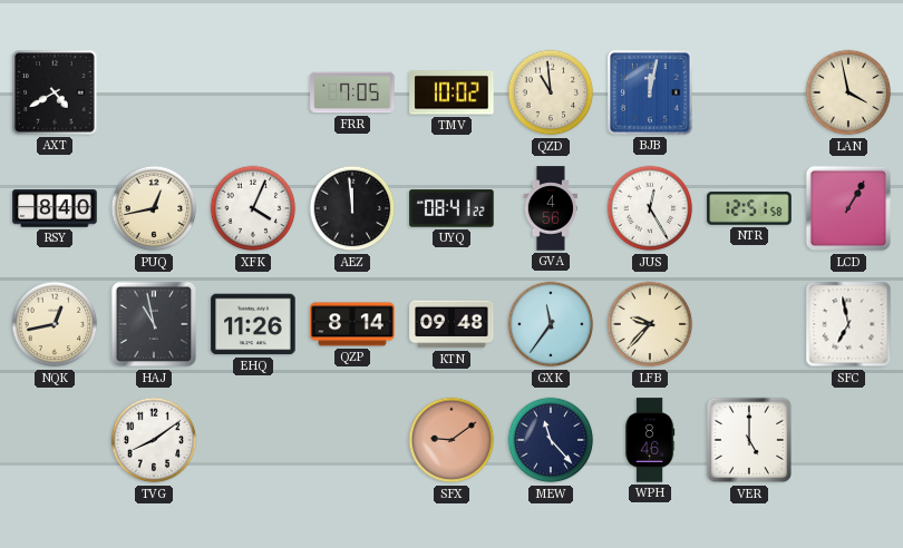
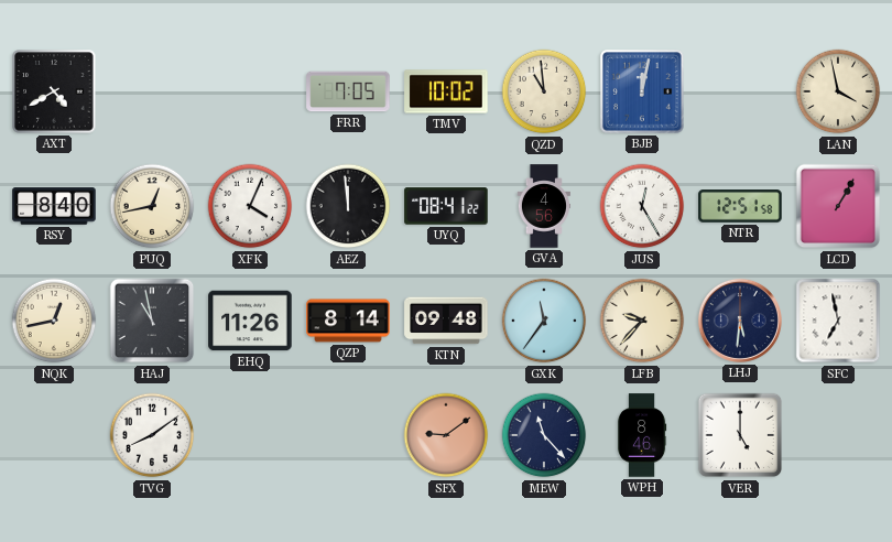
LHJ: none -> 5:31 (740, 321)
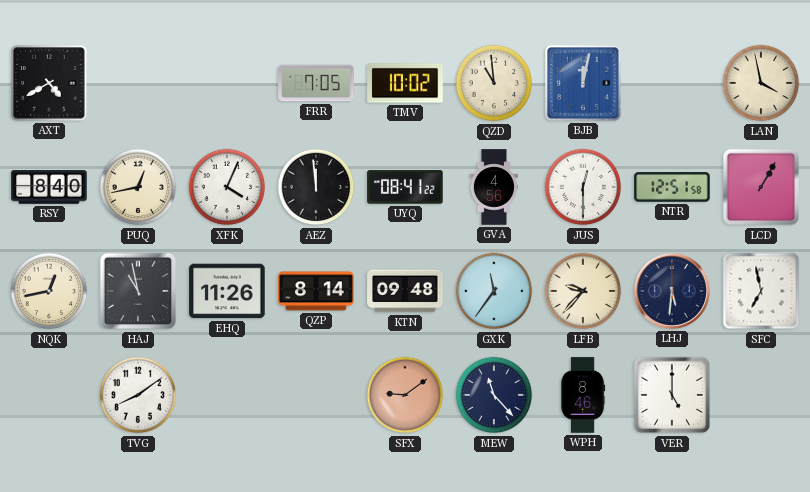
JUS: 12:25 -> 12:30 (583, 187)
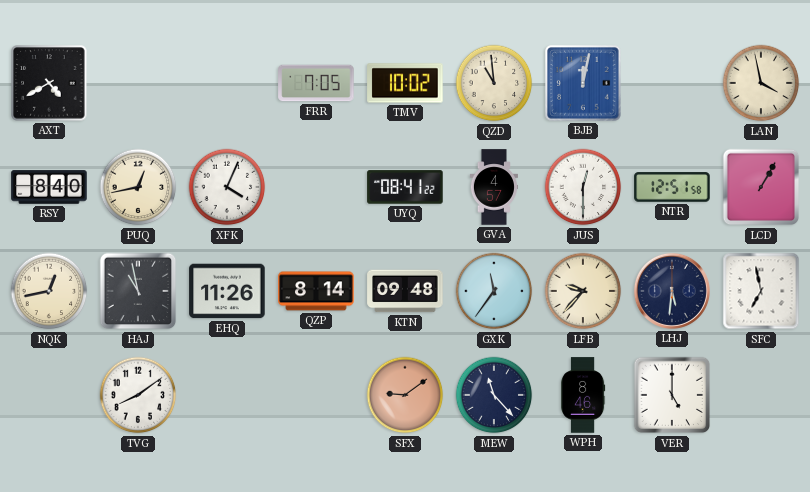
AEZ: 11:59 -> none (316, 187)
GVA: 4:56 -> 4:57 (493, 187)
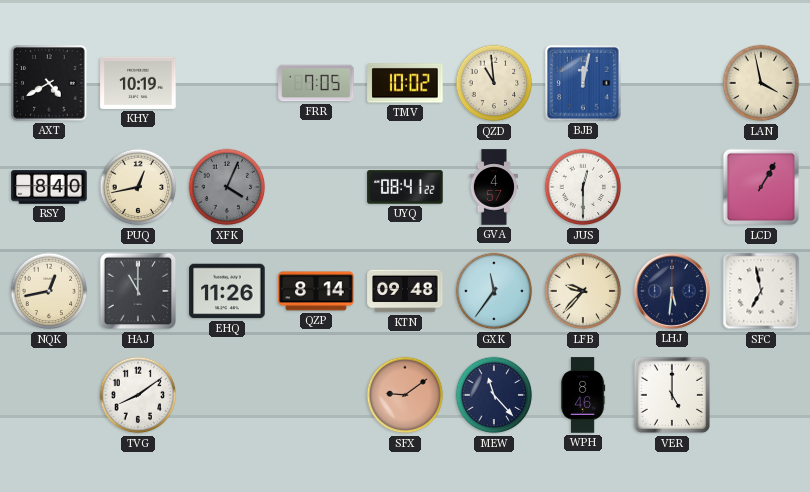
KHY: none -> 10:19 (138, 83)
XFK dial: white -> grey (227, 187)
NTR: 12:51 -> none (672, 187)
HAJ: 10:58 -> 11:00 (138, 291)
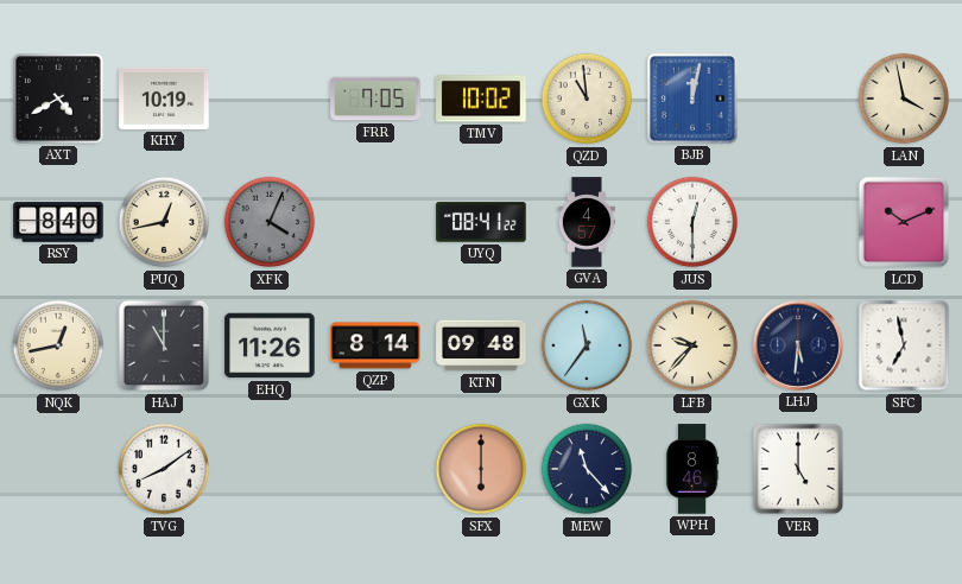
LCD: 1:05 -> 10:11 (904, 222)
SFX: 9:09 -> 6:00 (481, 469)
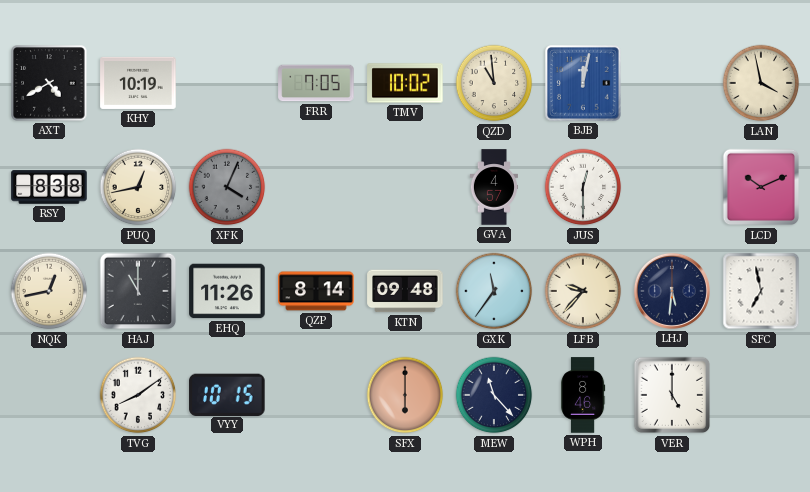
RSY: 8:40 -> 8:38 (49, 187)
UYQ: 08:41 -> none (481, 222)
VYY: none -> 10:15 (227, 394)
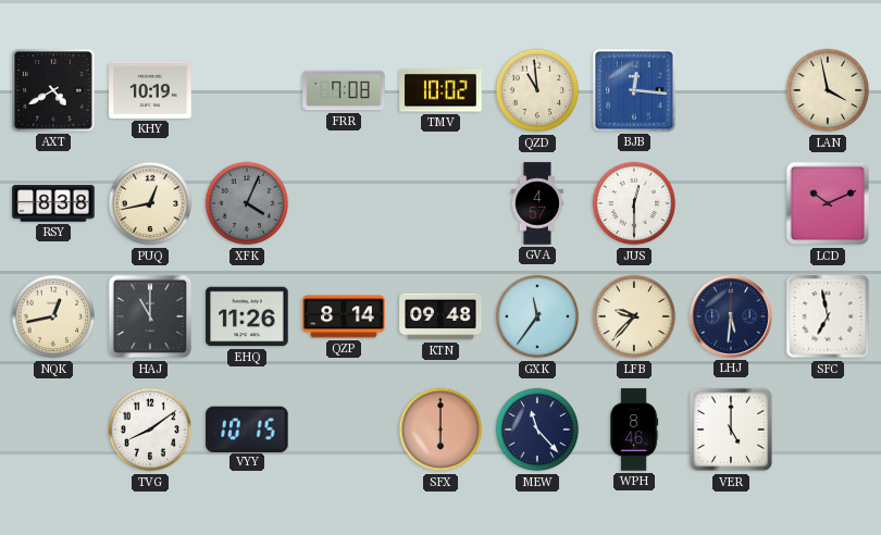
FRR: 7:05 -> 7:08 (344, 90)
BJB: 12:02 -> 12:16 (634, 90)
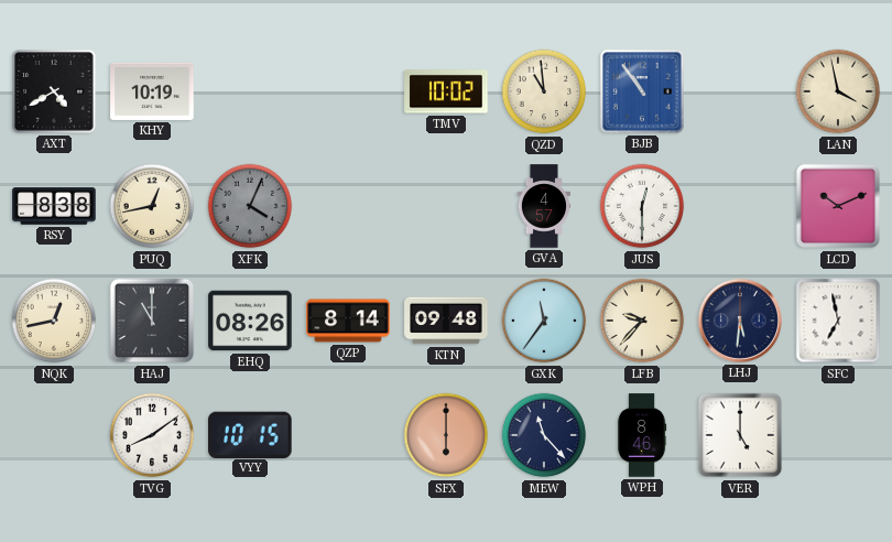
FRR: 7:08 -> none (344, 90)
BJB: 12:16 -> 10:54 (642, 91)
EHQ: 11:26 -> 08:26 (250, 321)
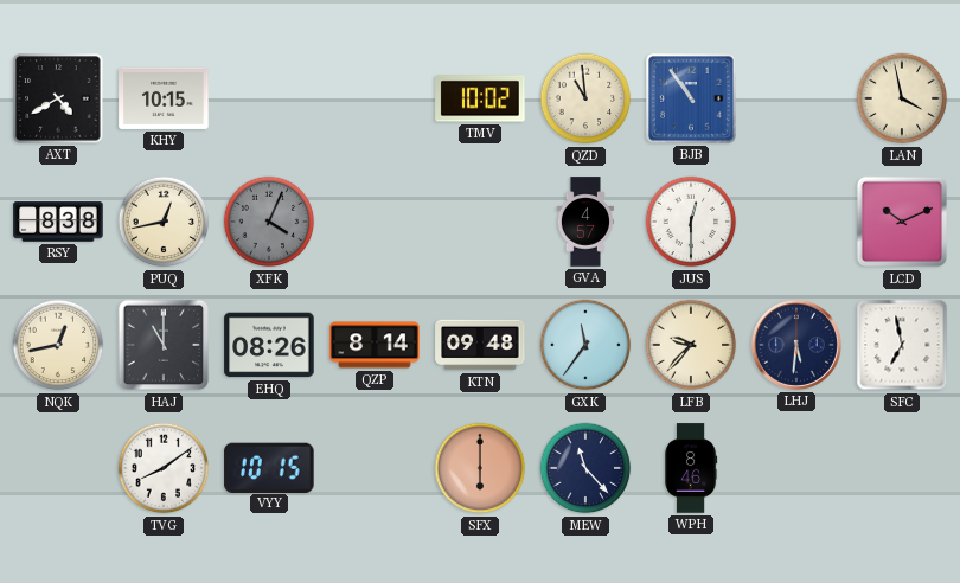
KHY: 10:19 -> 10:15 (164, 98)
VER: 5:00 -> none (740, 435)
